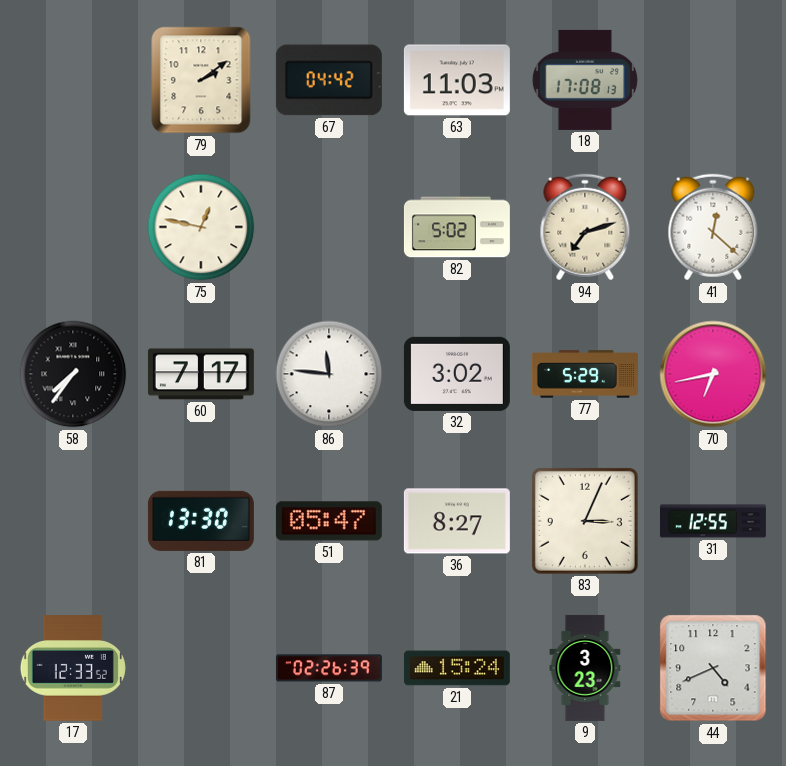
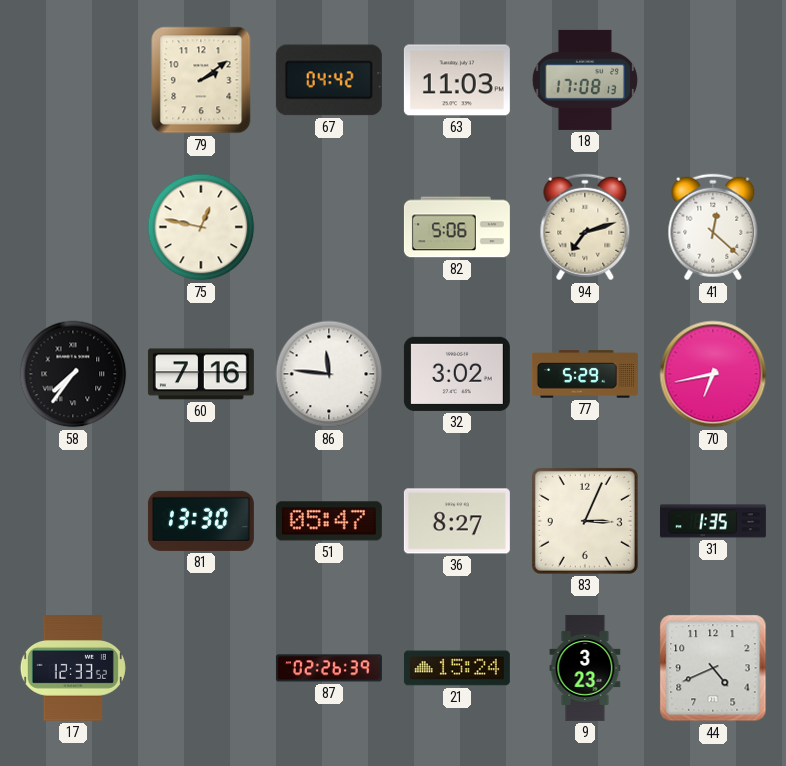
82: 5:02 -> 5:06 (457, 227)
60: 7:17 -> 7:16 (201, 374)
31: 12:55 -> 1:35 (713, 521)
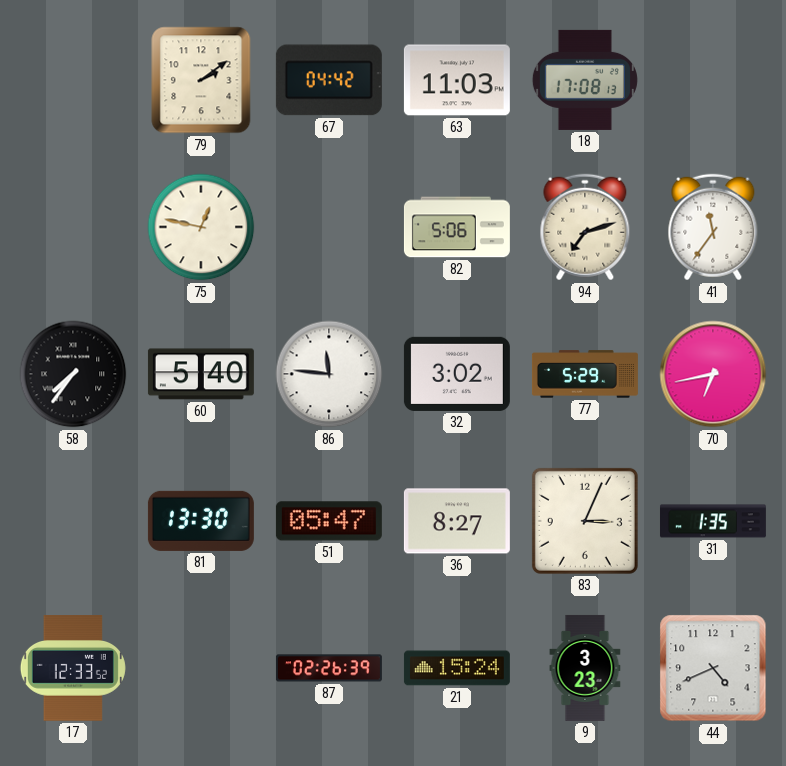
41: 12:22 -> 11:36 (713, 227)
60: 7:16 -> 5:40 (201, 374)
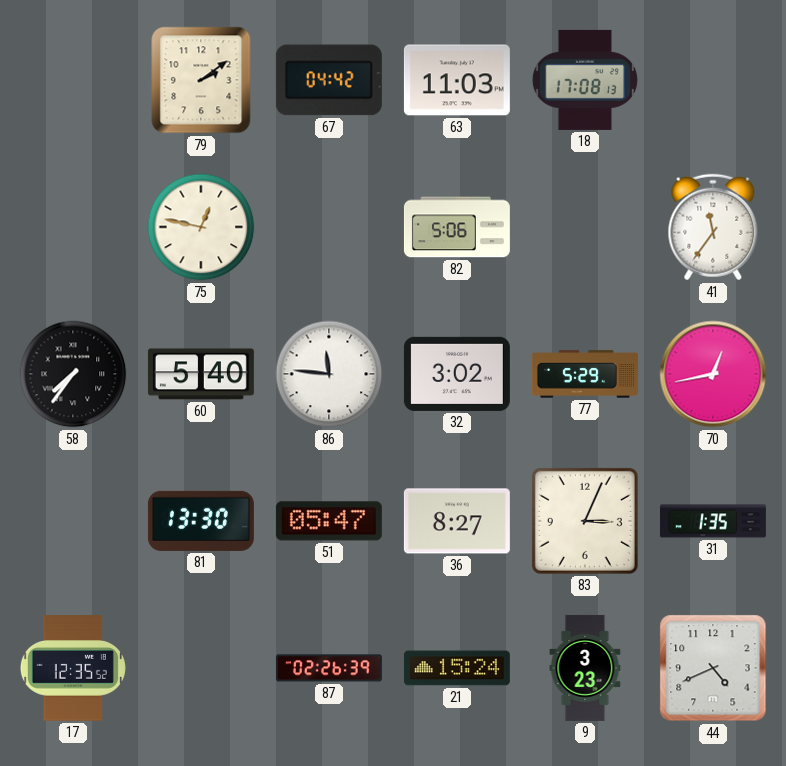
94: 7:12 -> none (585, 227)
70: 6:43 -> 12:43 (713, 374)
17: 12:33 -> 12:35 (73, 668)
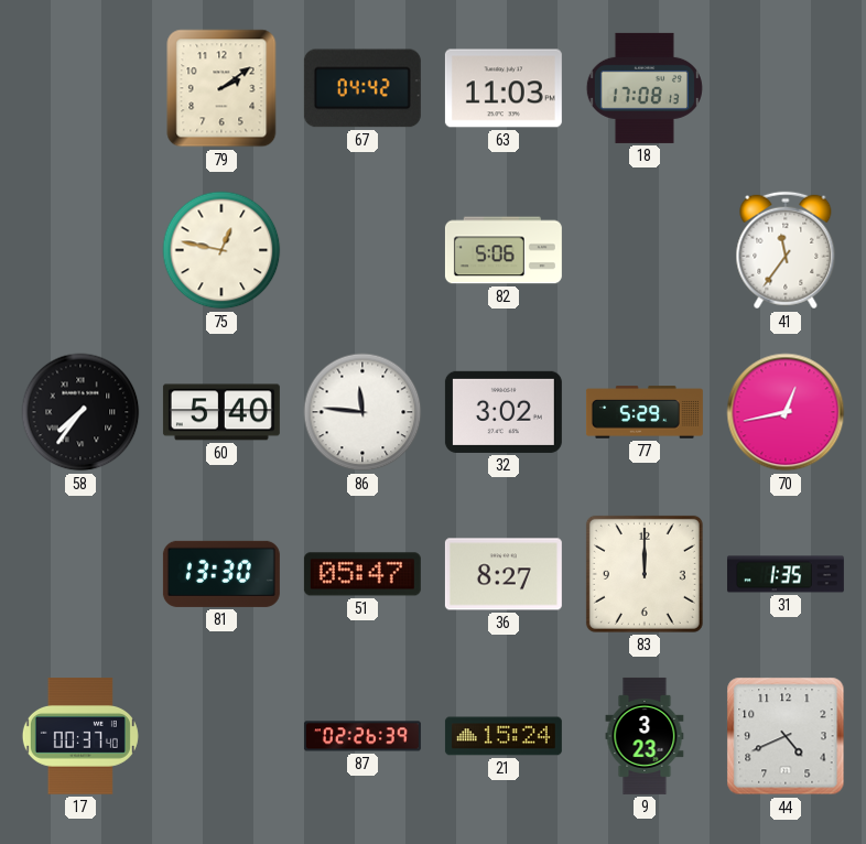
83: 3:04 -> 12:00 (645, 574)
17: 12:35 -> 00:37 (80, 736)
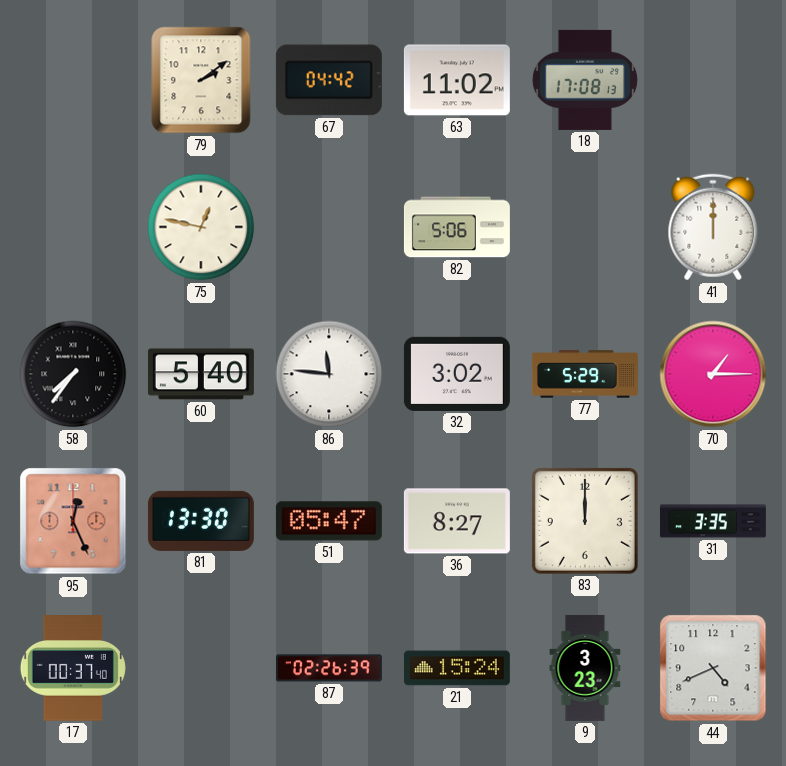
63: 11:03 -> 11:02 (457, 80)
41: 11:36 -> 12:00 (713, 227)
70: 12:43 -> 1:15 (713, 374)
95: none -> 12:26 (73, 521)
31: 1:35 -> 3:35 (713, 521)
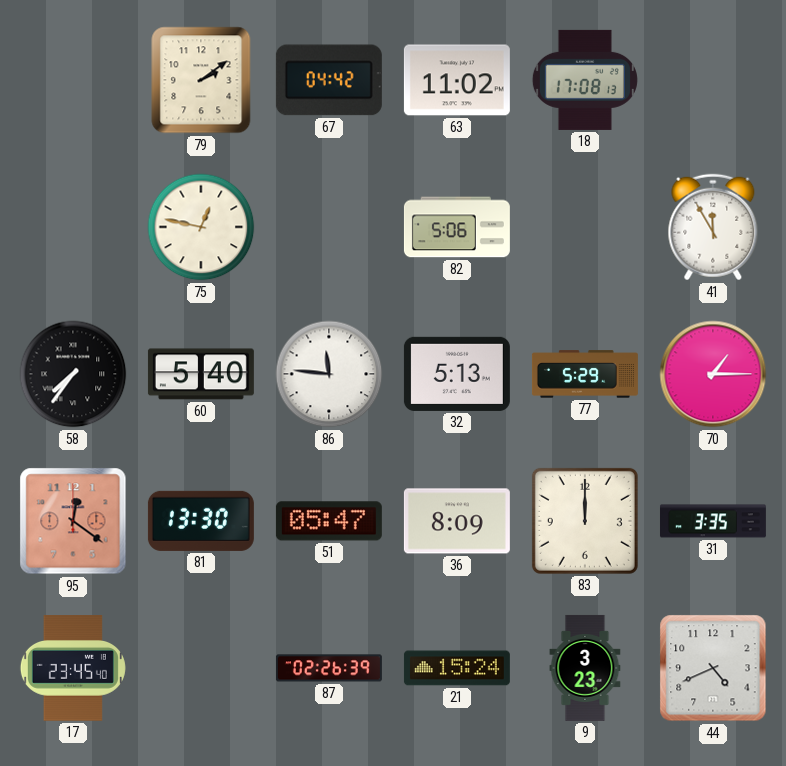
41: 12:00 -> 11:55 (713, 227)
32: 3:02 -> 5:13 (457, 374)
95: 12:26 -> 12:21 (73, 521)
36: 8:27 -> 8:09 (457, 521)
17: 00:37 -> 23:45 (73, 668)
